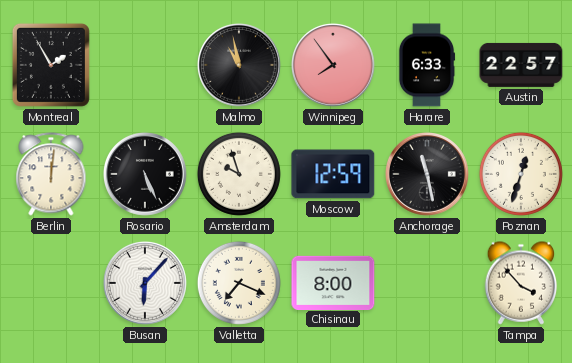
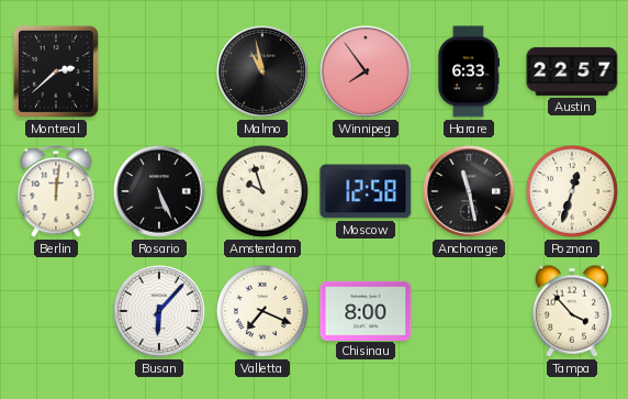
Montreal: 1:55 -> 2:38 (56, 71)
Moscow: 12:59 -> 12:58 (366, 191)
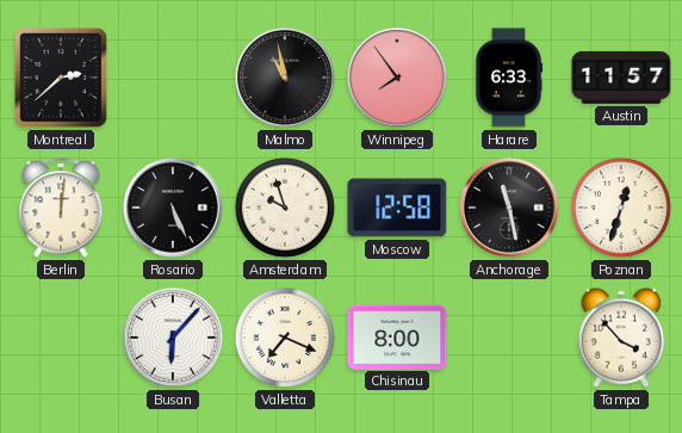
Austin: 22:57 -> 11:57 (621, 78)
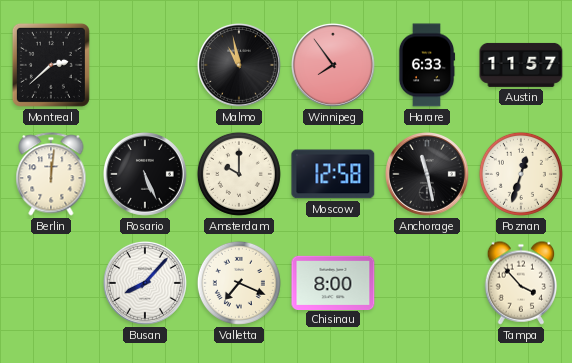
Amsterdam: 9:57 -> 10:00 (239, 174)
Busan: 6:07 -> 8:07 (145, 283)
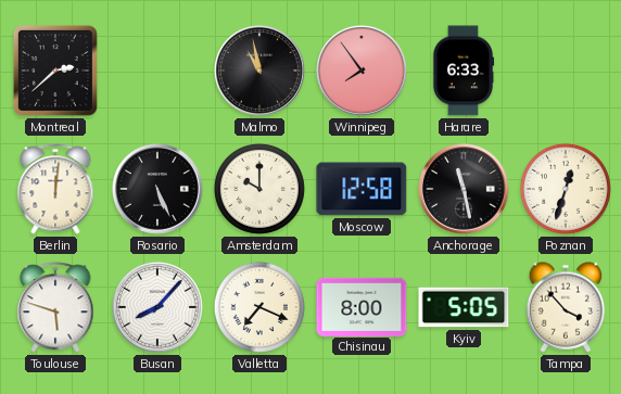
Austin: 11:57 -> none (521, 65)
Toulouse: none -> 5:48 (55, 307)
Kyiv: none -> 5:05 (464, 307)
